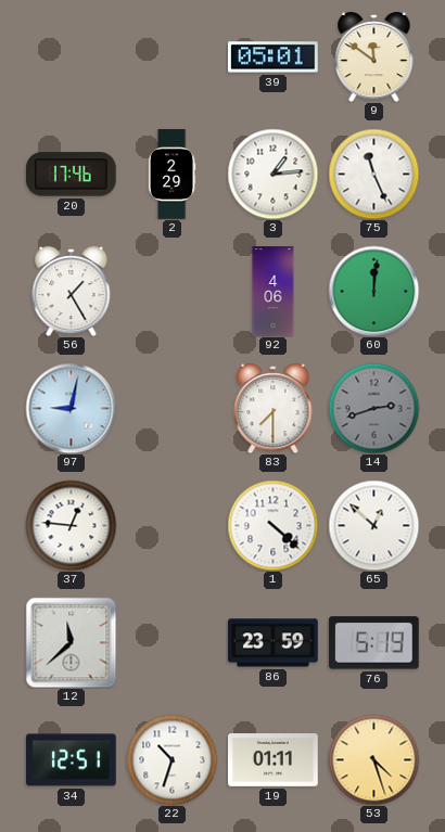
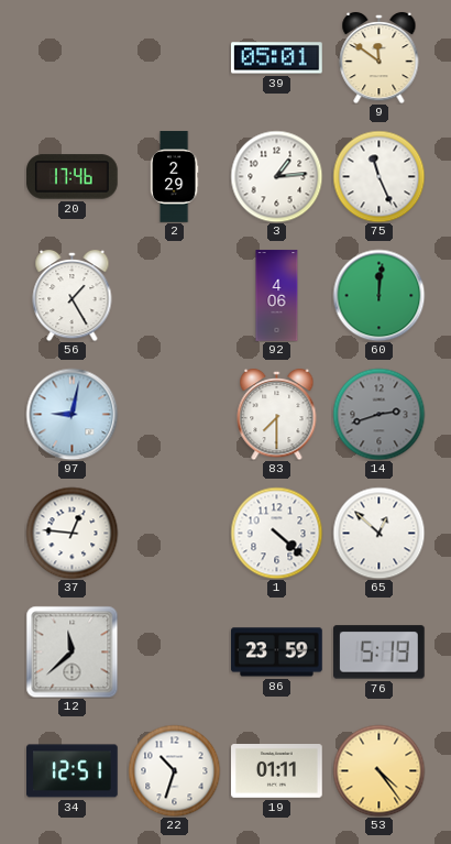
53: 4:27 -> 4:24 (378, 770)
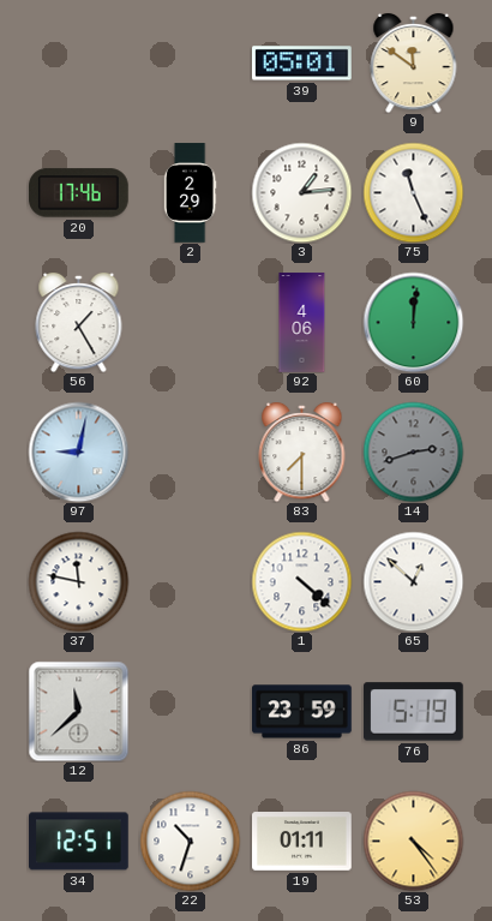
37: 12:46 -> 11:47 (78, 581)
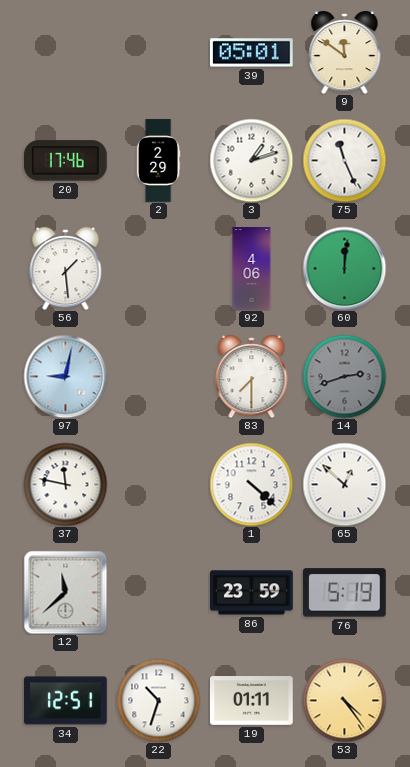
3: 1:14 -> 1:12 (251, 160)
56: 1:25 -> 1:29 (66, 268)
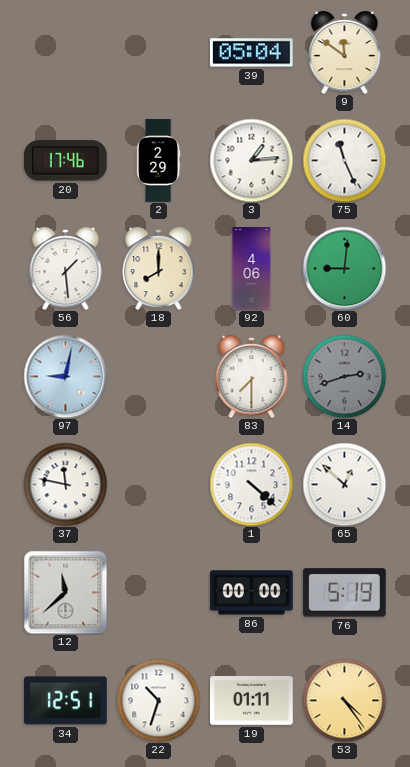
39: 05:01 -> 05:04 (252, 53)
3: 1:12 -> 1:14 (251, 160)
18: none -> 8:00 (159, 268)
60: 12:01 -> 9:01 (344, 268)
86: 23:59 -> 00:00 (252, 593)
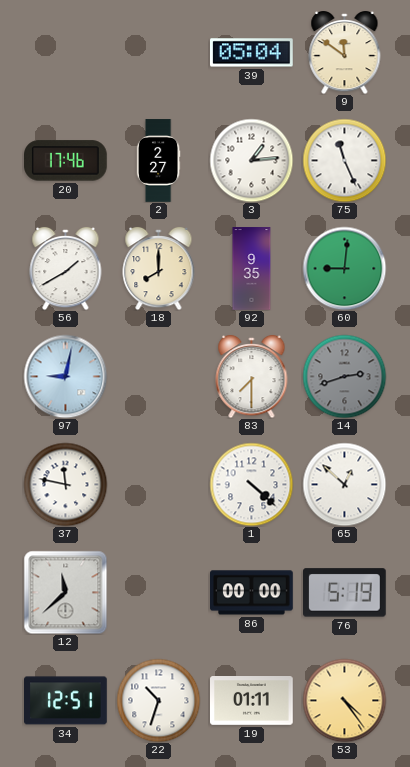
2: 2:29 -> 2:27 (158, 161)
56: 1:29 -> 1:40 (66, 268)
92: 4:06 -> 9:35 (252, 269)
